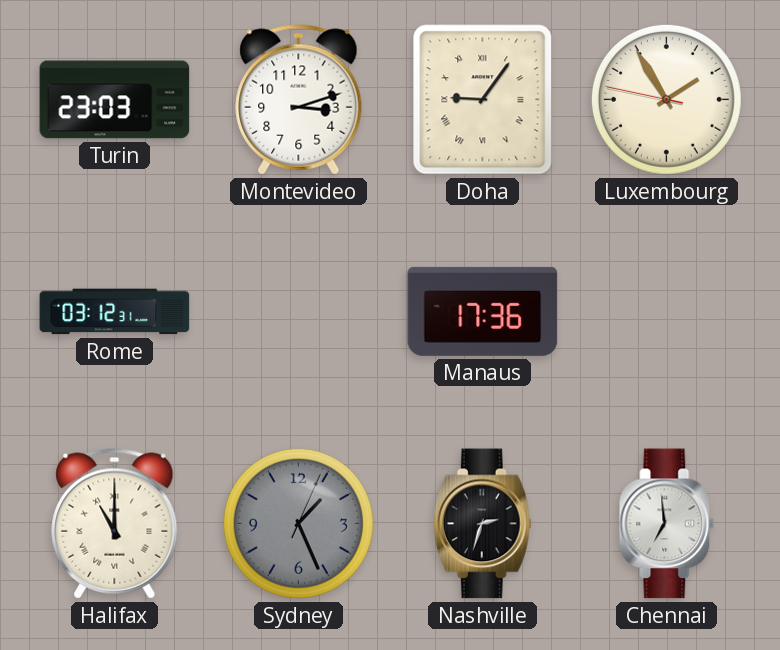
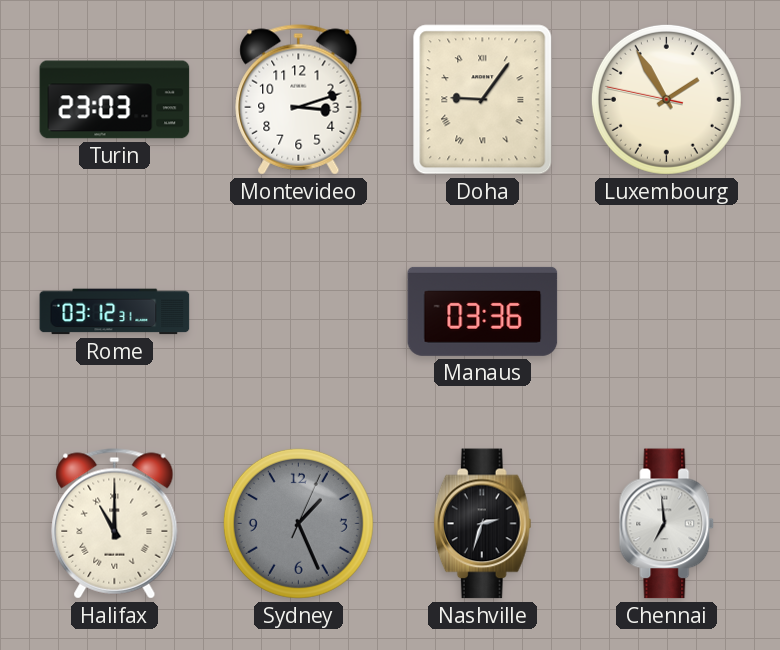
Manaus: 17:36 -> 03:36 (483, 311)
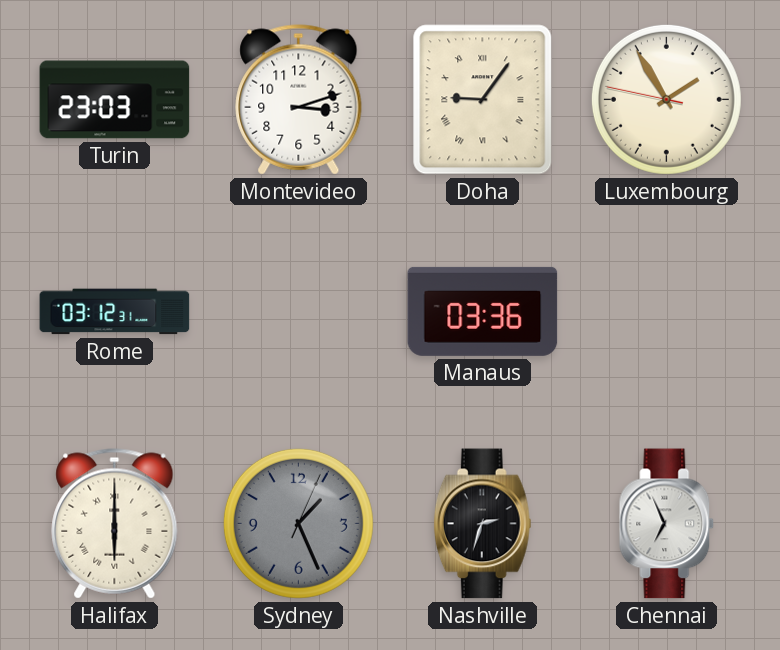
Halifax: 11:00 -> 6:00 (115, 524)
Chennai: 6:59 -> 6:56 (667, 524)
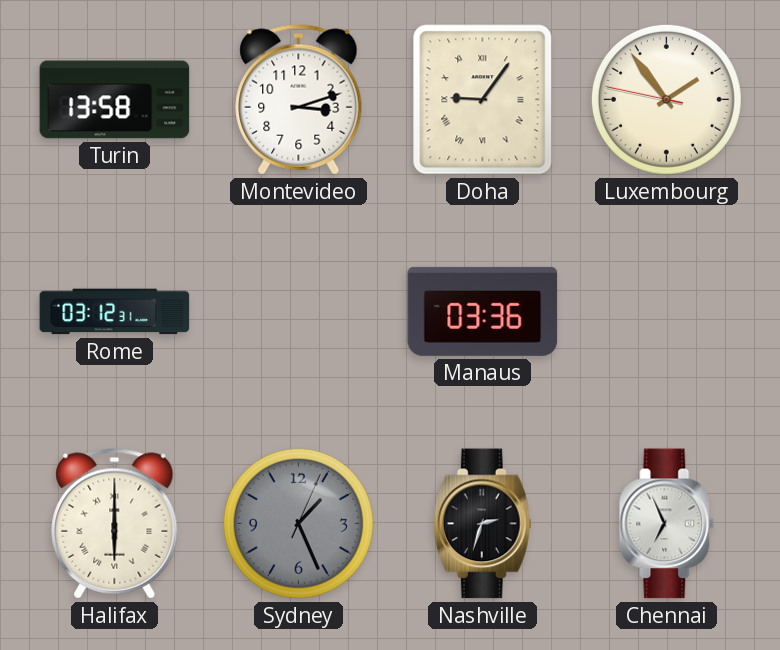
Turin: 23:03 -> 13:58 (115, 100)
Luxembourg: 1:54 -> 1:53 (666, 99)
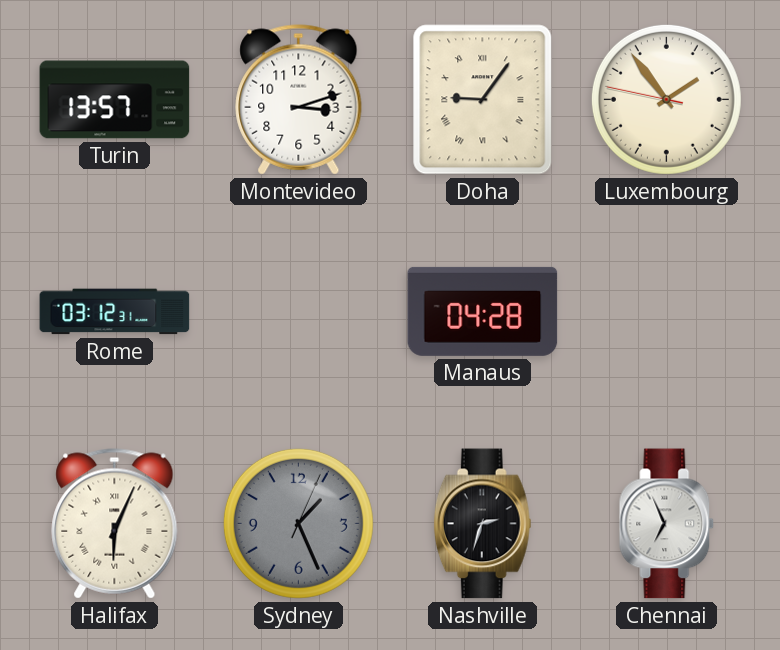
Turin: 13:58 -> 13:57 (115, 100)
Manaus: 03:36 -> 04:28 (483, 311)
Halifax: 6:00 -> 6:04 (115, 524)
